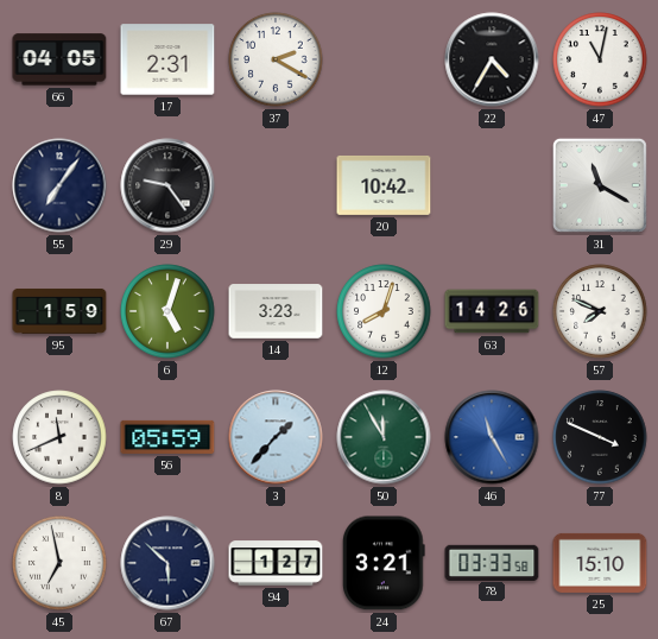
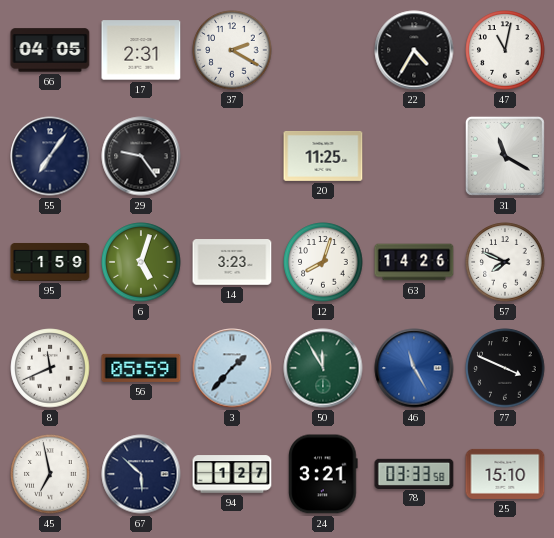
20: 10:42 -> 11:25 (323, 156)
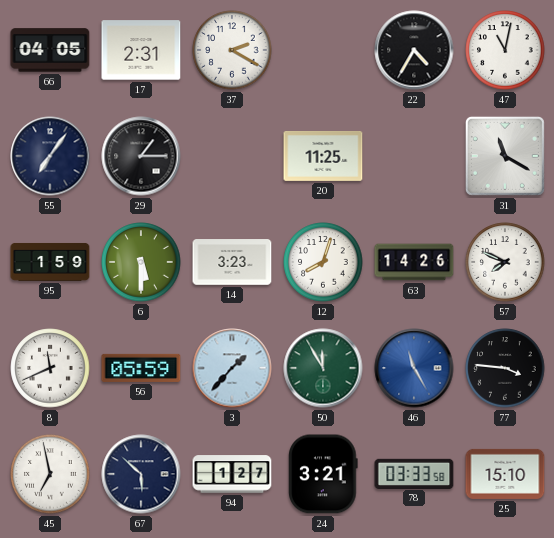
29: 9:24 -> 1:15 (141, 156)
6: 5:03 -> 5:30 (141, 262)
77: 3:49 -> 3:46 (505, 368)
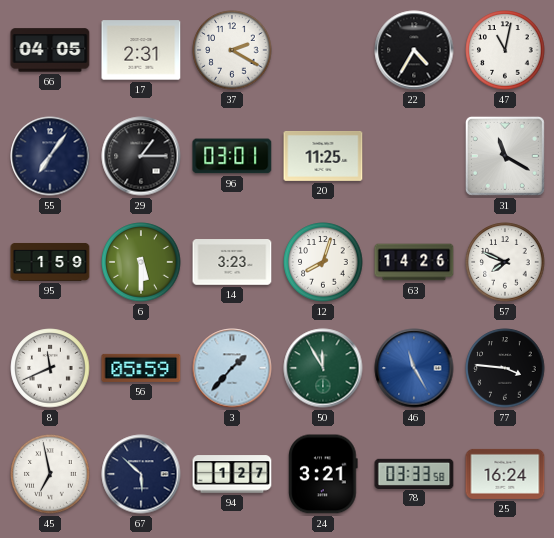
96: none -> 03:01 (232, 156)
25: 15:10 -> 16:24 (505, 474)
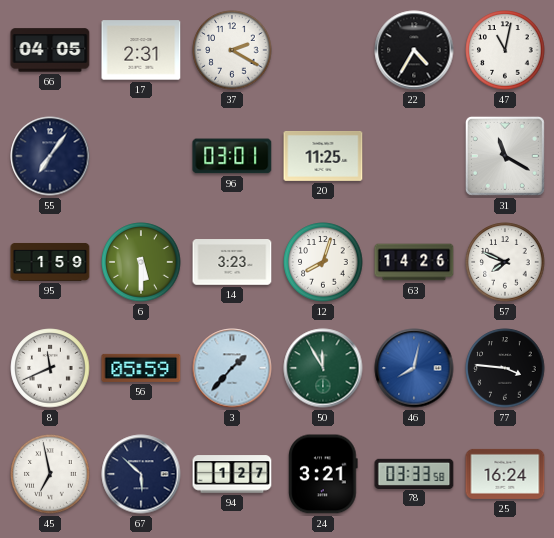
29: 1:15 -> none (141, 156)
46: 11:25 -> 8:02 (414, 368)
